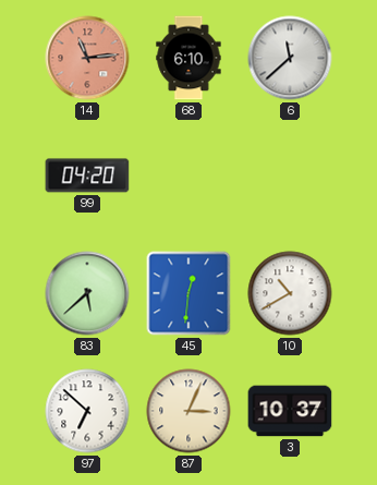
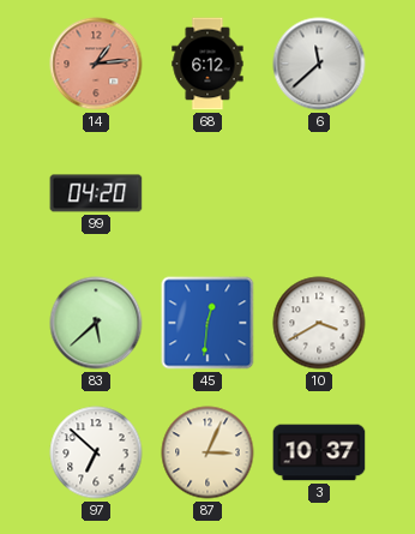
14: 11:14 -> 1:14 (96, 64)
68: 6:10 -> 6:12 (207, 64)
10: 10:40 -> 3:40 (319, 323)
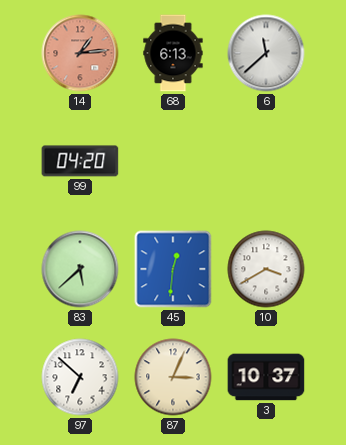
68: 6:12 -> 6:13 (173, 53)
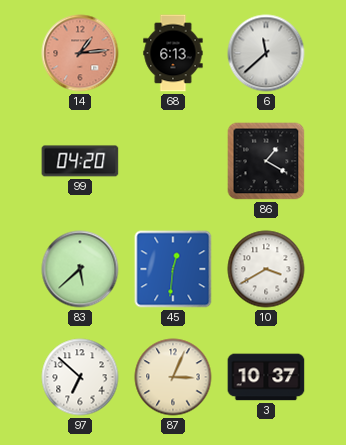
86: none -> 1:20 (266, 161)
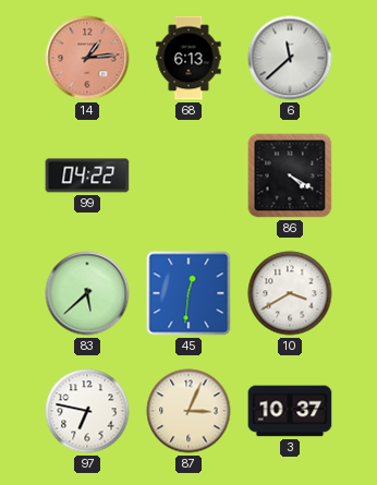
99: 04:20 -> 04:22 (87, 175)
86: 1:20 -> 4:20 (290, 175)
97: 6:52 -> 6:47 (87, 411)
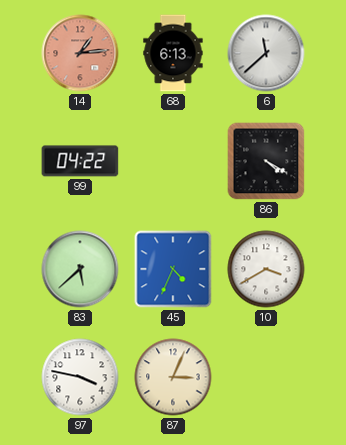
45: 12:31 -> 4:34 (173, 269)
97: 6:47 -> 3:47 (80, 377)
3: 10:37 -> none (290, 411)
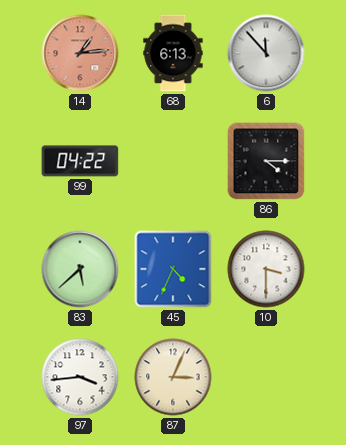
6: 11:38 -> 11:53 (266, 53)
86: 4:20 -> 4:15 (266, 161)
10: 3:40 -> 3:30 (266, 269)
97: 3:47 -> 3:44 (80, 377)
